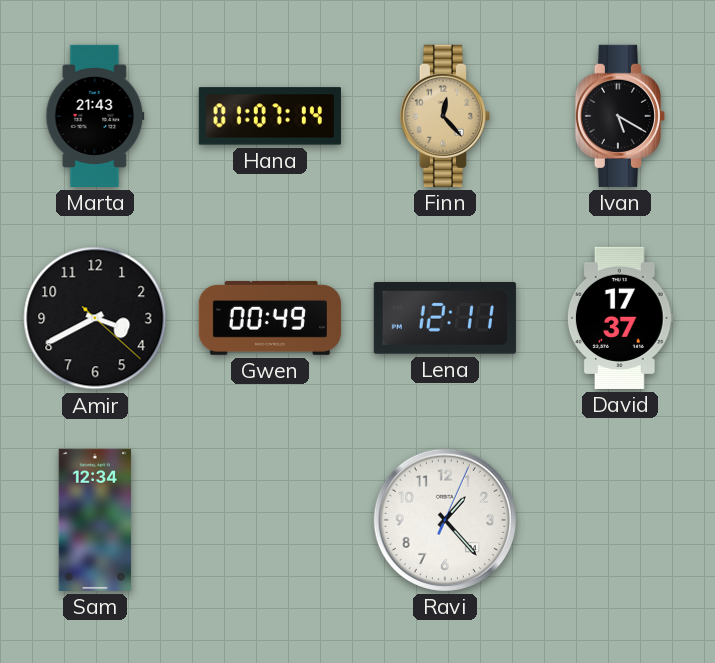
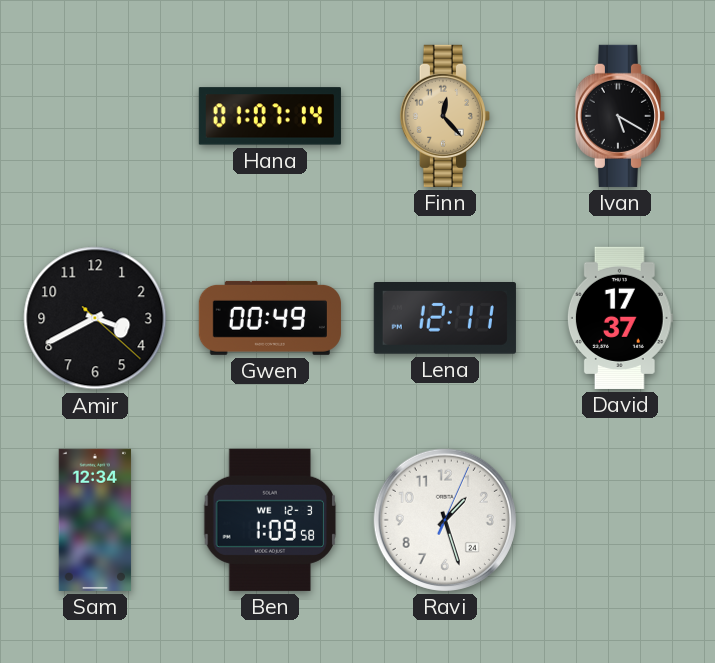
Marta: 21:43 -> none (95, 116)
Ben: none -> 1:09 (270, 520)
Ravi: 1:23 -> 1:27 (445, 520)
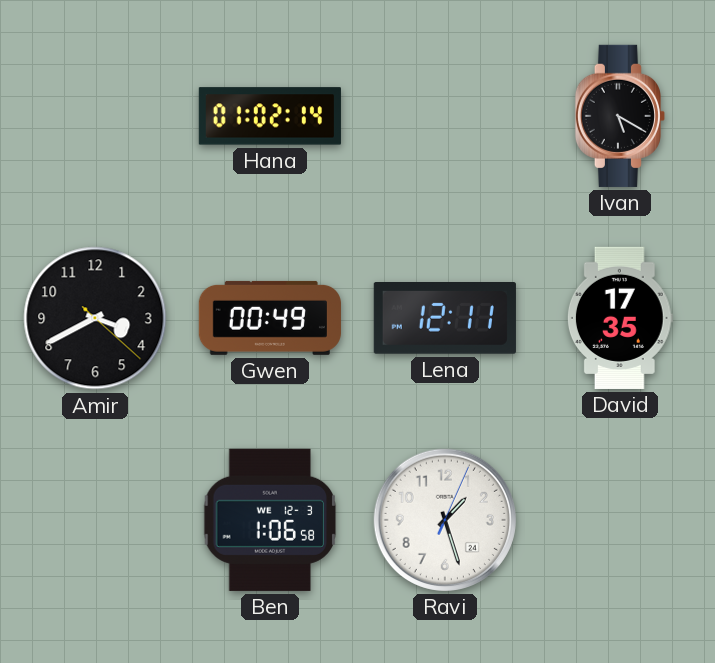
Hana: 01:07 -> 01:02 (270, 116)
Finn: 12:23 -> none (445, 116)
David: 17:37 -> 17:35 (620, 318)
Sam: 12:34 -> none (95, 520)
Ben: 1:09 -> 1:06 (270, 520)
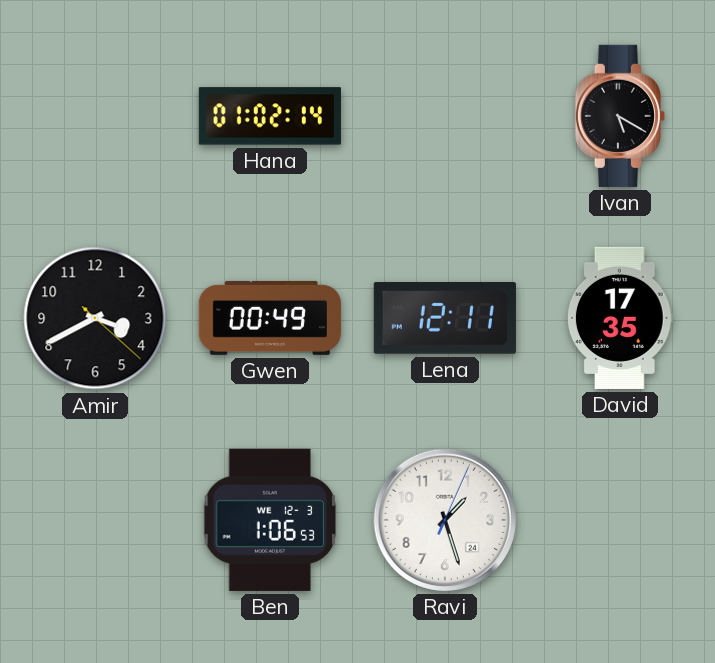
Ben: 1:06:58 -> 1:06:53 (270, 520)
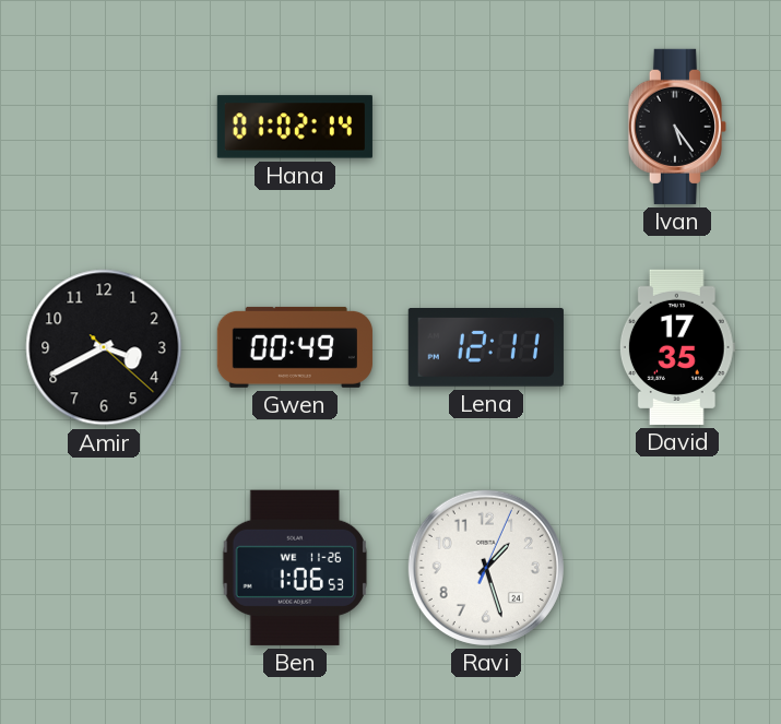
Ivan: 5:20 -> 5:24 (677, 127)
Ben date: WE 12-3 -> WE 11-26 (295, 568)
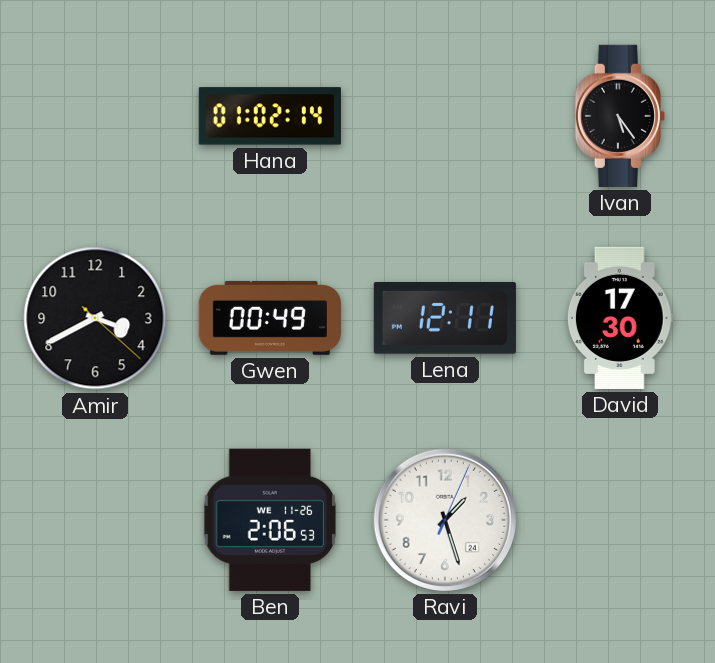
David: 17:35 -> 17:30 (620, 318)
Ben: 1:06 -> 2:06 (270, 520)
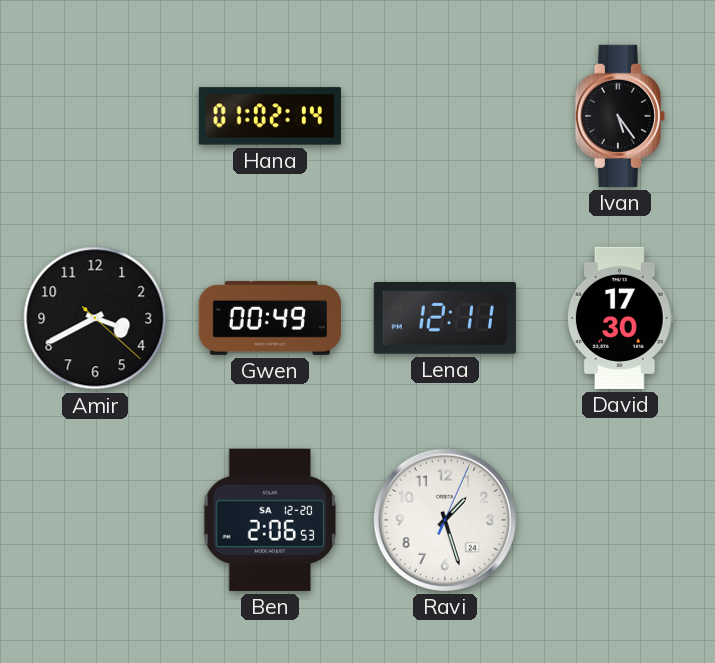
Ben date: WE 11-26 -> SA 12-20 (270, 520)
